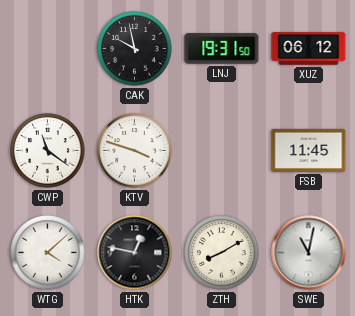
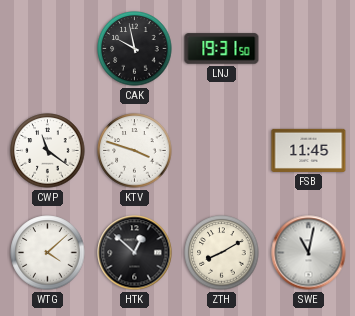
XUZ: 06:12 -> none (309, 49)
HTK: 12:47 -> 12:52 (135, 253)
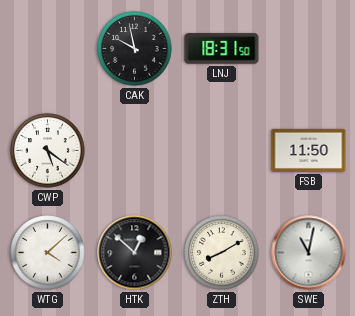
LNJ: 19:31 -> 18:31 (222, 49)
CWP: 11:21 -> 5:21 (48, 151)
KTV: 3:48 -> none (135, 151)
FSB: 11:45 -> 11:50 (309, 150)
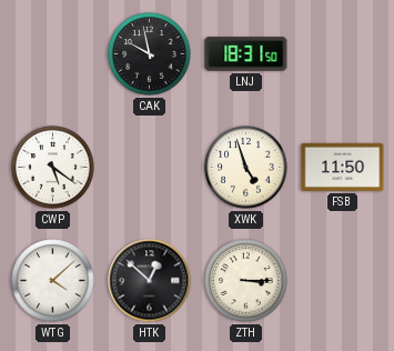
XWK: none -> 4:57 (246, 168)
ZTH: 8:10 -> 3:15 (246, 281)
SWE: 11:02 -> none (309, 253)
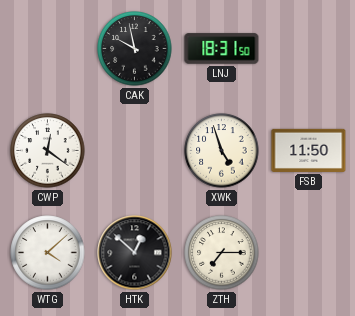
CWP: 5:21 -> 12:21 (48, 151)
ZTH: 3:15 -> 7:15 (222, 253)
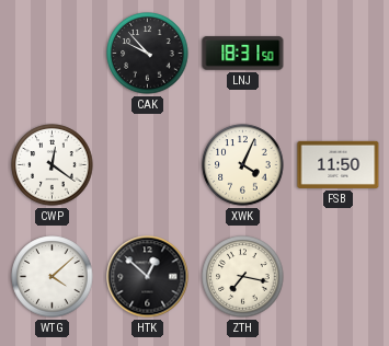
CAK: 9:58 -> 9:53 (148, 54)
XWK: 4:57 -> 4:04 (243, 165)
ZTH: 7:15 -> 7:17 (243, 277)
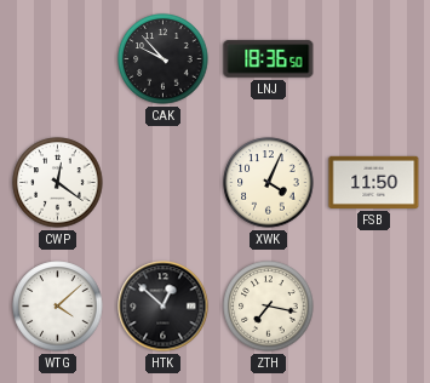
LNJ: 18:31 -> 18:36 (269, 59)
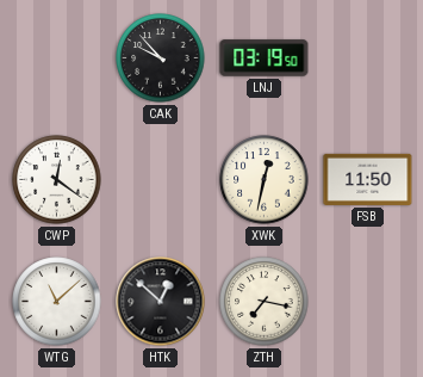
LNJ: 18:36 -> 03:19 (265, 58)
XWK: 4:04 -> 12:32 (265, 180)
WTG: 4:08 -> 11:08 (57, 302)
